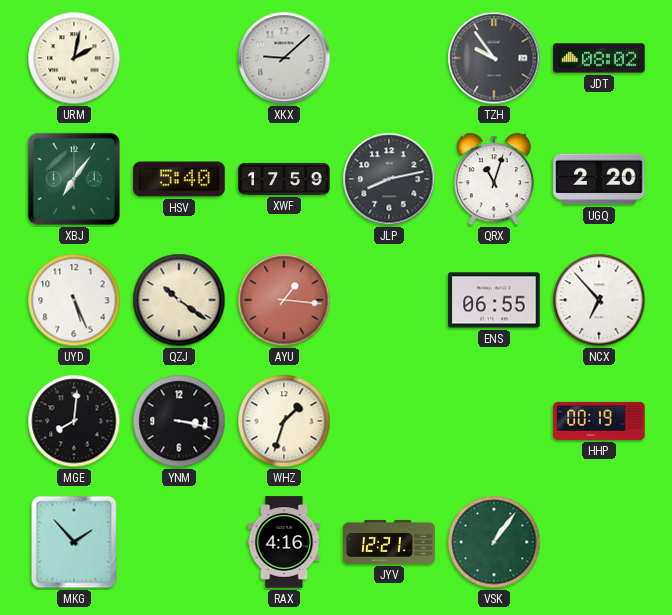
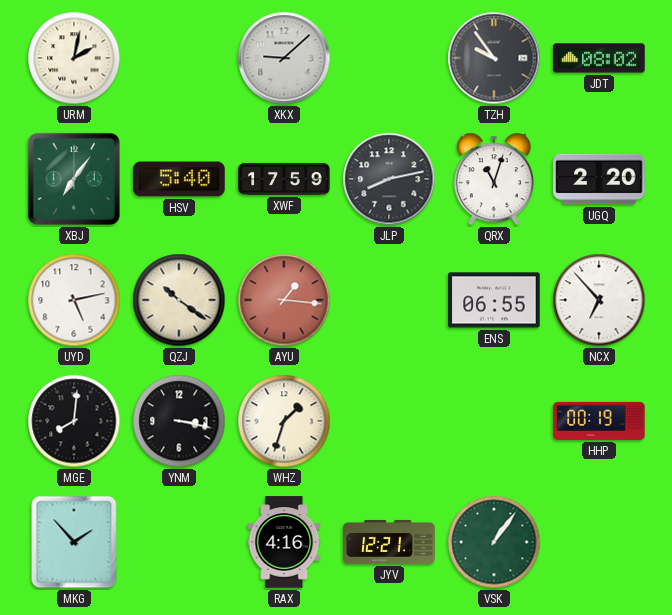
UYD: 5:26 -> 5:13 (74, 300)
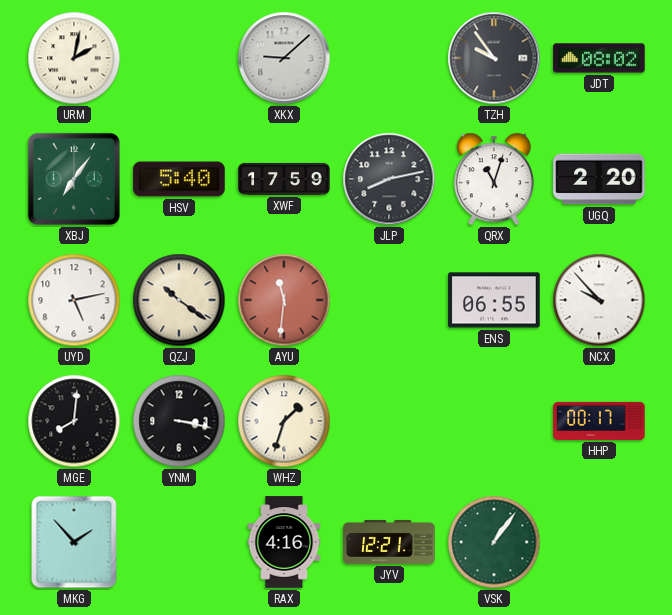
AYU: 1:16 -> 11:31 (284, 300)
NCX: 6:53 -> 9:53 (599, 300)
HHP: 00:19 -> 00:17 (599, 421)
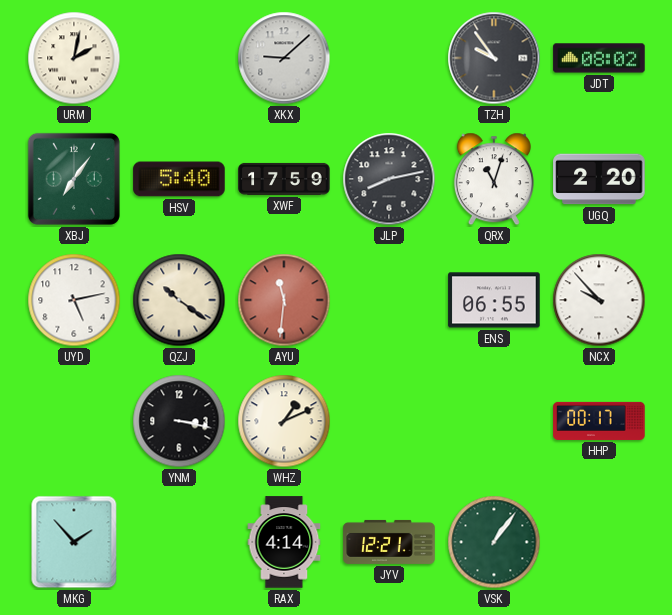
MGE: 8:01 -> none (74, 421)
WHZ: 1:33 -> 1:11 (284, 421)
RAX: 4:16 -> 4:14 (284, 542)
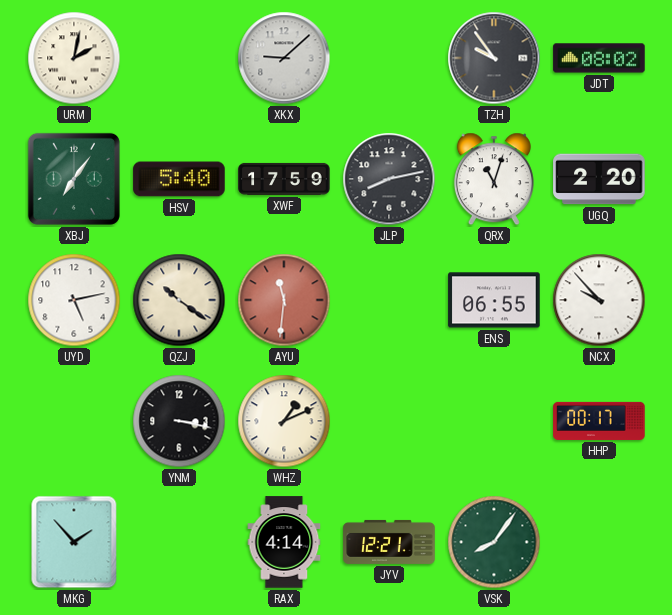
VSK: 1:06 -> 8:06 (494, 542)
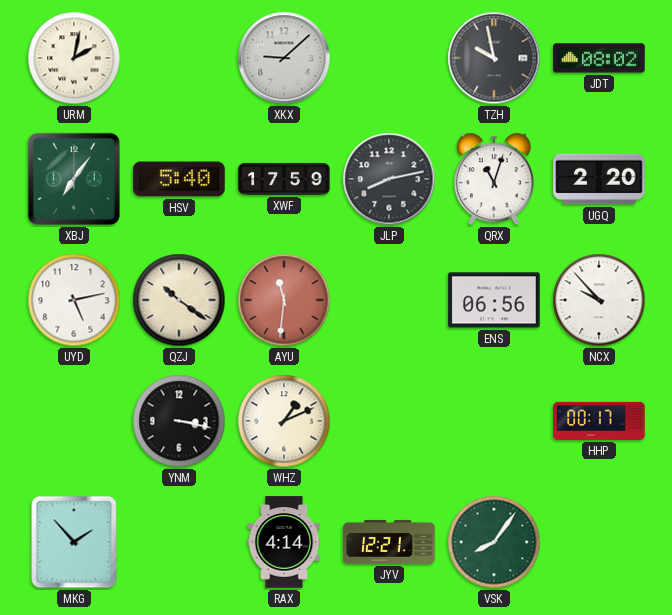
TZH: 9:54 -> 9:58 (494, 58)
ENS: 06:55 -> 06:56 (494, 300)
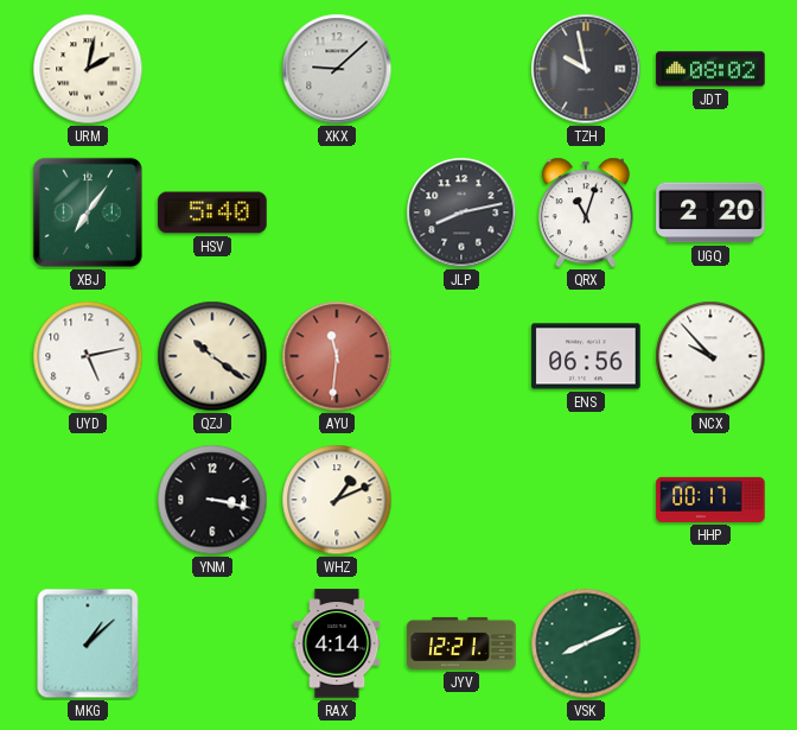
XWF: 17:59 -> none (284, 179)
MKG: 1:53 -> 1:08 (88, 643)
VSK: 8:06 -> 8:11 (586, 643)
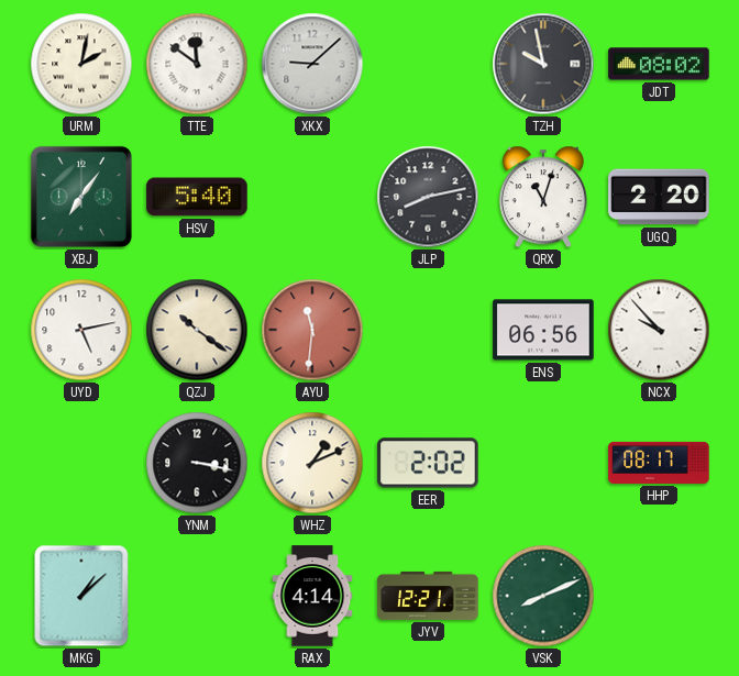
TTE: none -> 11:51 (197, 64)
EER: none -> 2:02 (428, 463)
HHP: 00:17 -> 08:17 (659, 463)
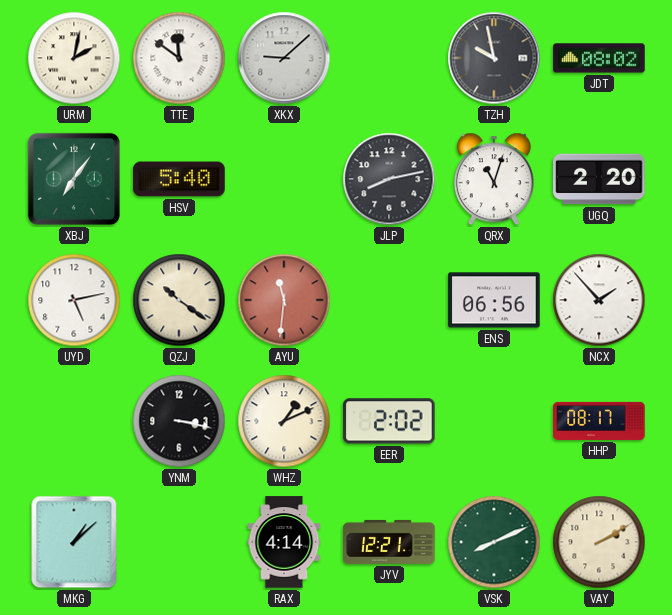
NCX: 9:53 -> 1:53 (599, 300)
VAY: none -> 2:10 (599, 542)
